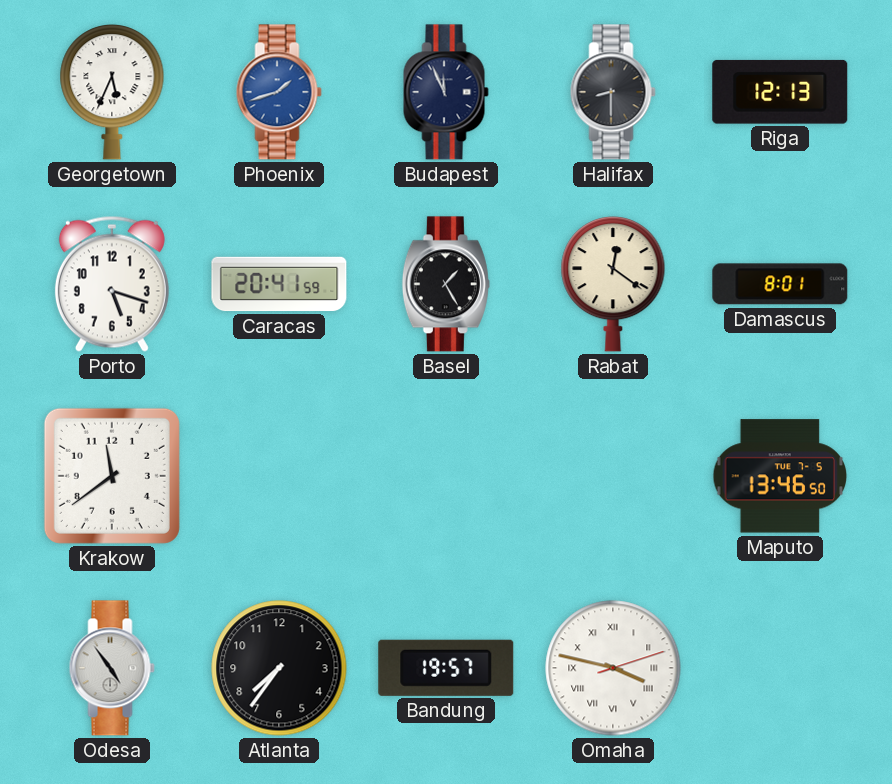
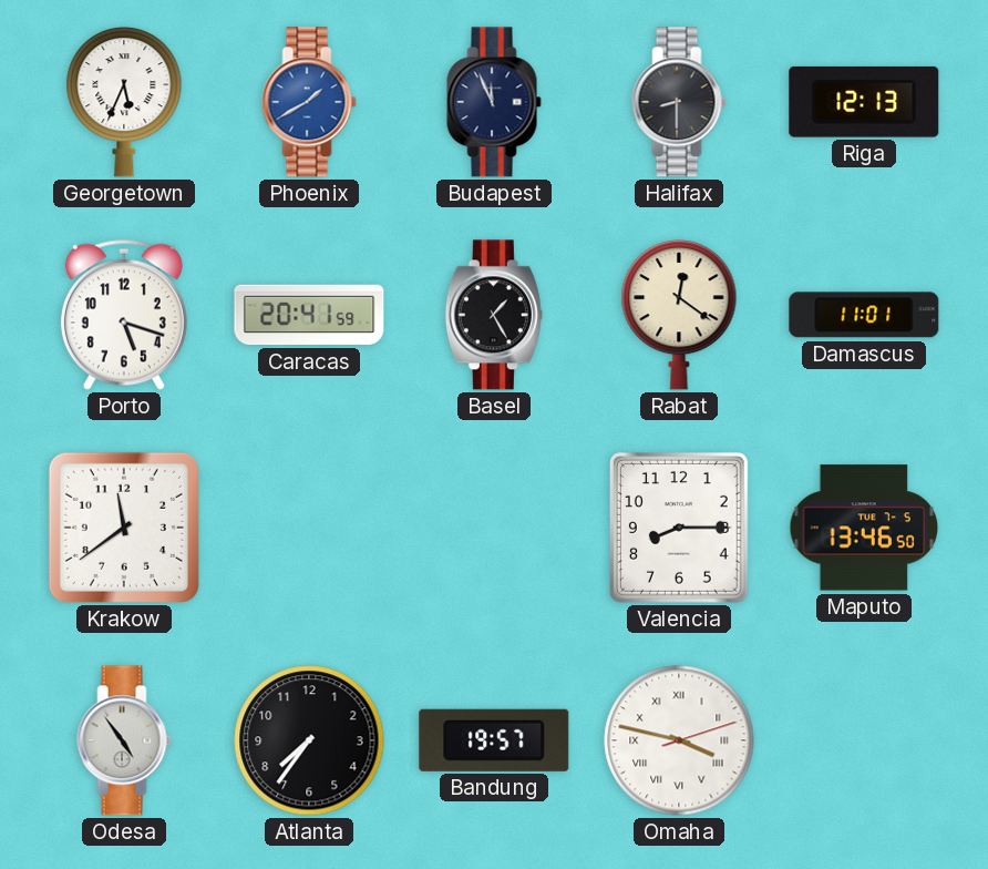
Phoenix: 1:42 -> 1:40 (309, 102)
Damascus: 8:01 -> 11:01 (864, 315)
Valencia: none -> 8:15 (679, 528)
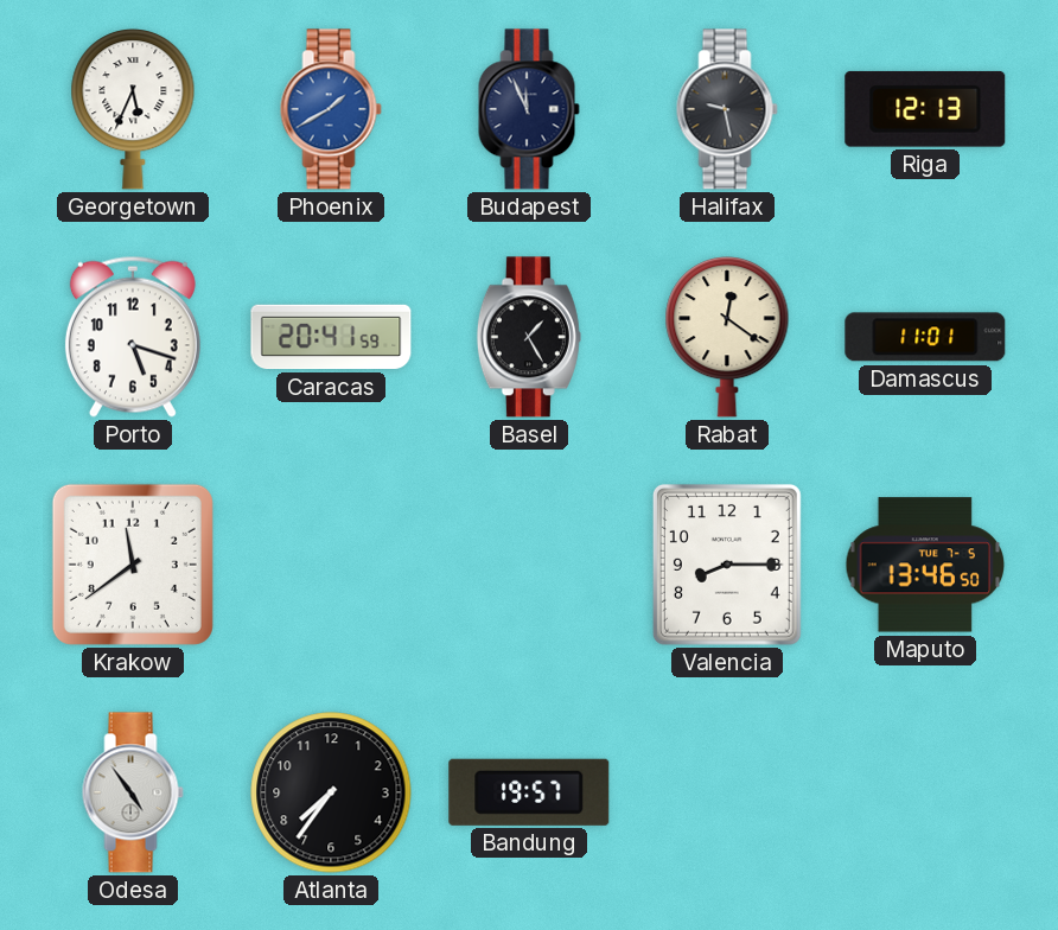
Halifax: 8:30 -> 9:28 (727, 109)
Omaha: 3:47 -> none (679, 740)
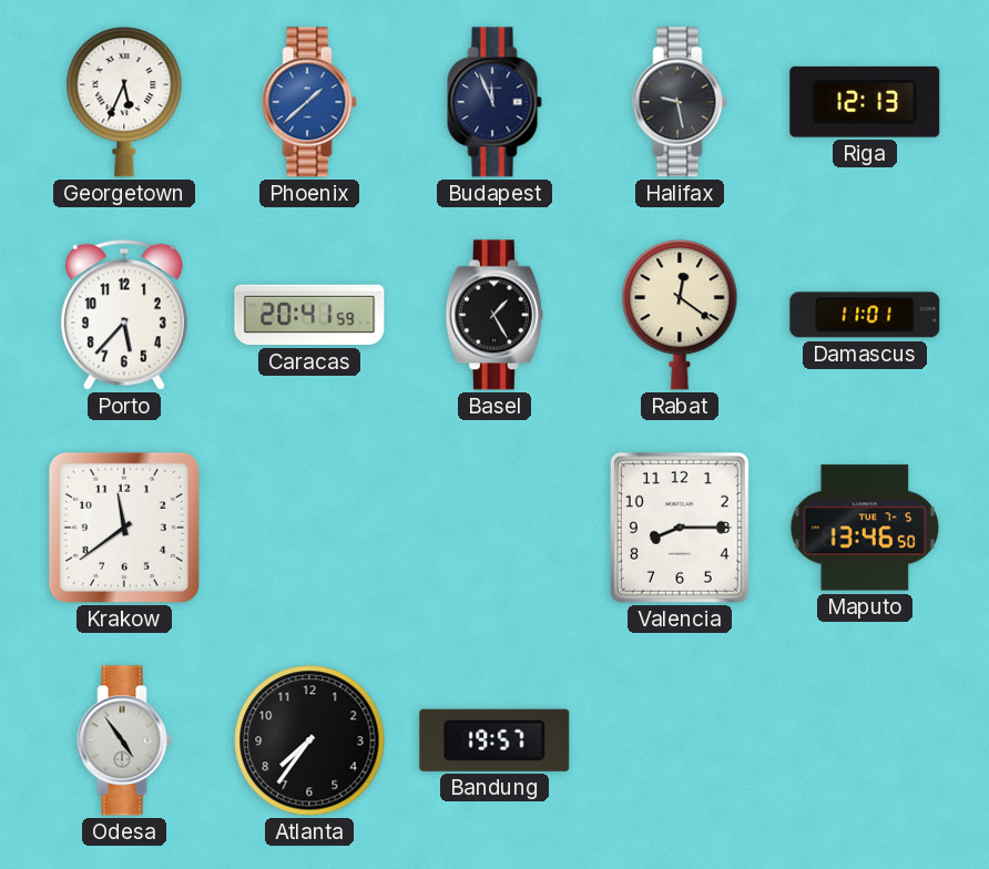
Phoenix: 1:40 -> 1:38 (309, 102)
Porto: 5:18 -> 5:37 (124, 315)
